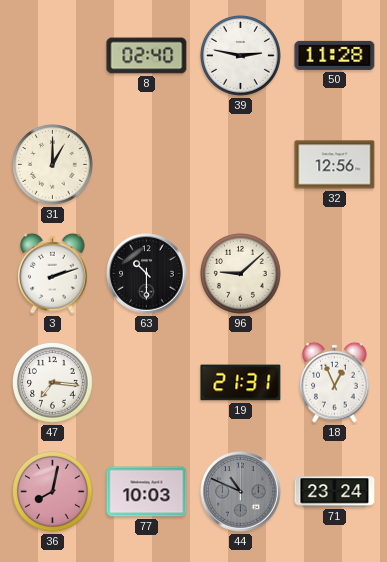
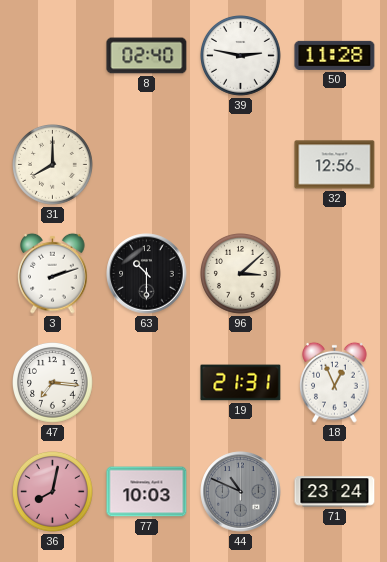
31: 1:00 -> 8:00 (53, 165)
96: 9:08 -> 3:08 (241, 274)
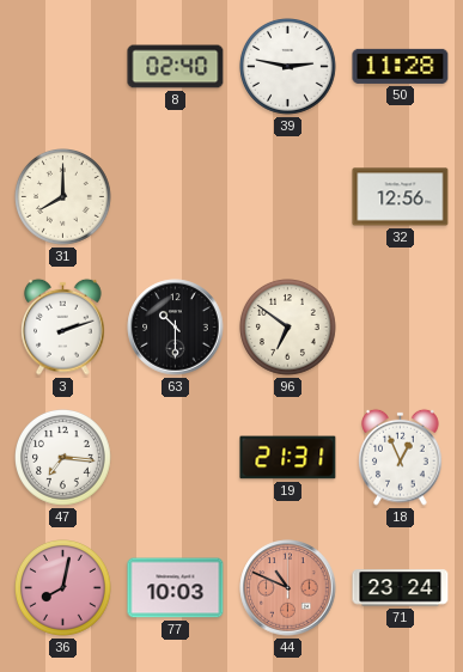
96: 3:08 -> 6:51 (288, 328)
44 dial: grey -> salmon (288, 588)
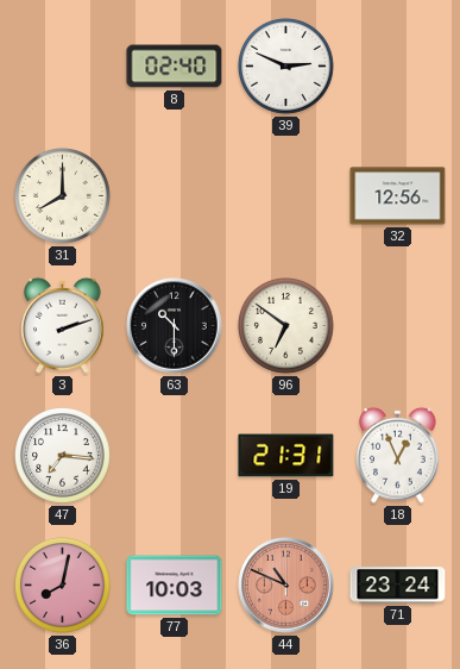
39: 2:47 -> 2:49 (286, 67)
50: 11:28 -> none (401, 66)
